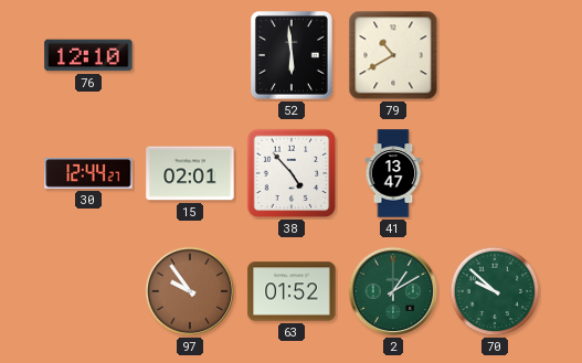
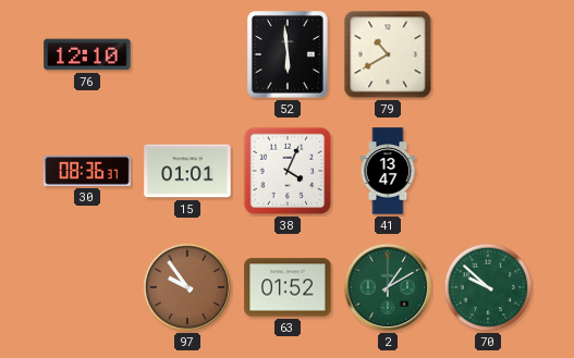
30: 12:44 -> 08:36 (87, 172)
15: 02:01 -> 01:01 (187, 171)
38: 4:53 -> 4:04 (288, 171)
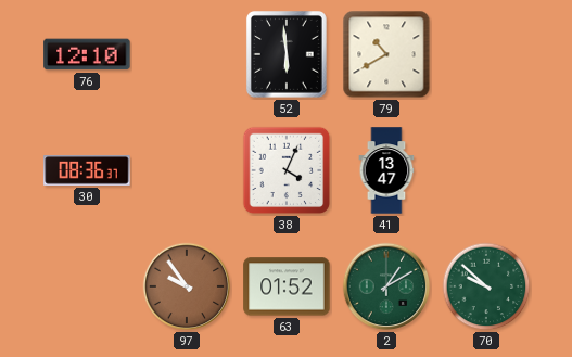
15: 01:01 -> none (187, 171)
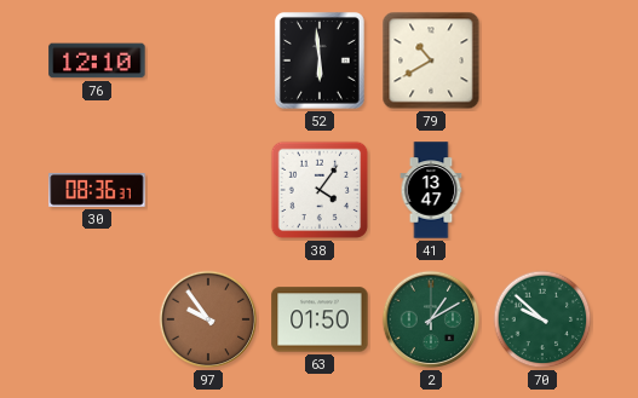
38: 4:04 -> 4:06 (320, 190)
63: 01:52 -> 01:50 (320, 319)
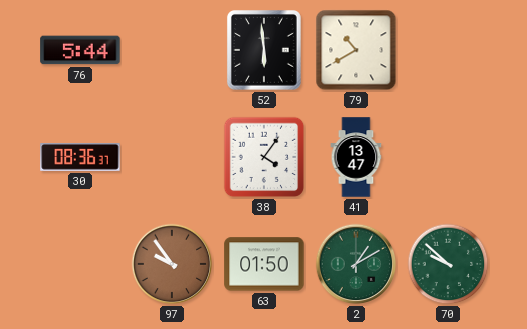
76: 12:10 -> 5:44 (80, 50)
